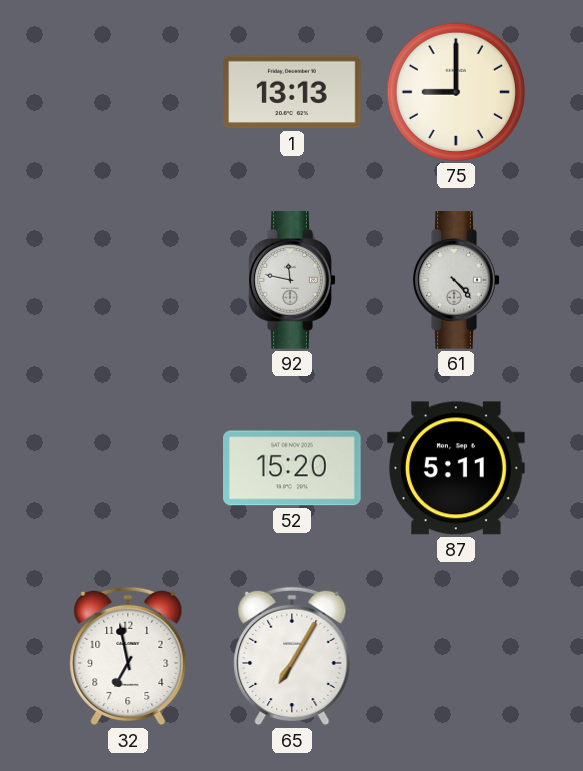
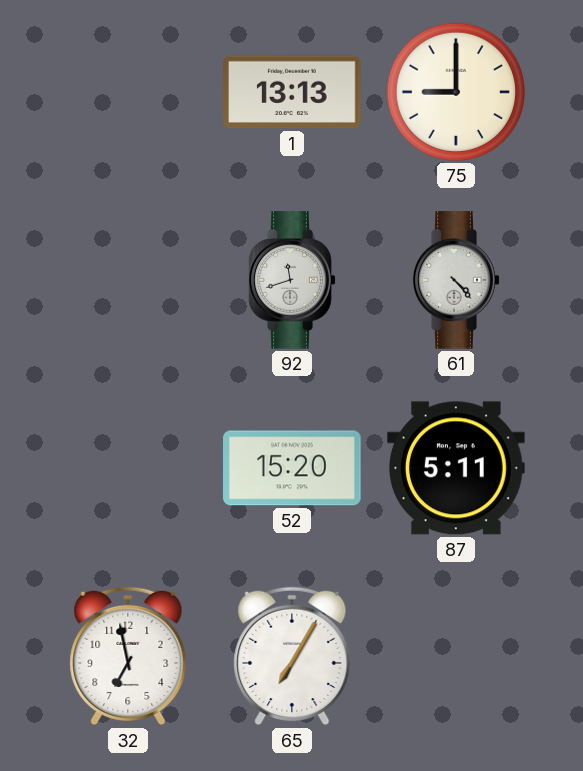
92: 11:47 -> 11:42 (292, 280)
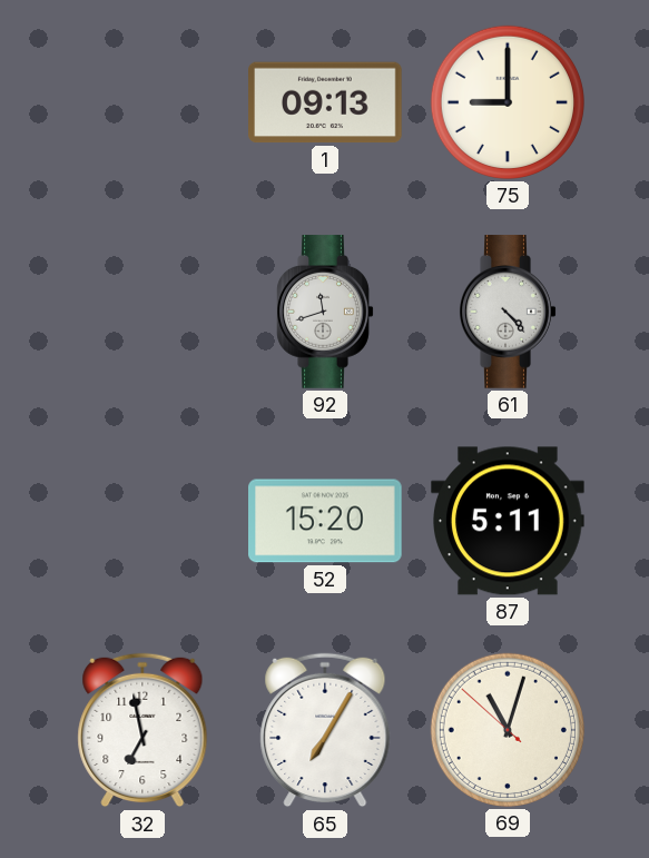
1: 13:13 -> 09:13 (326, 102)
69: none -> 11:02 (508, 730)
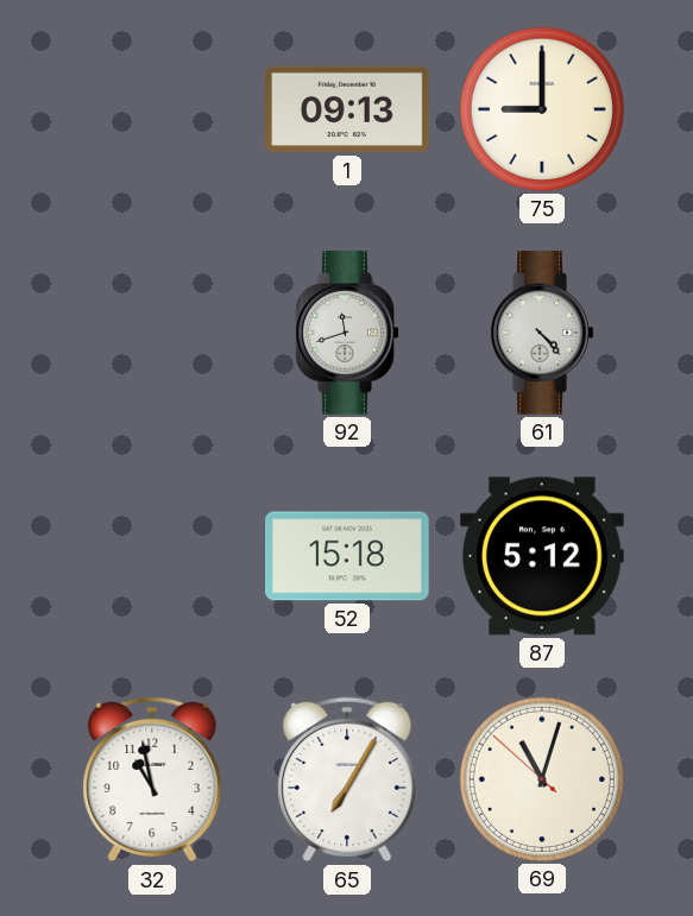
52: 15:20 -> 15:18 (348, 556)
87: 5:11 -> 5:12 (543, 556)
32: 6:58 -> 10:58 (152, 779)
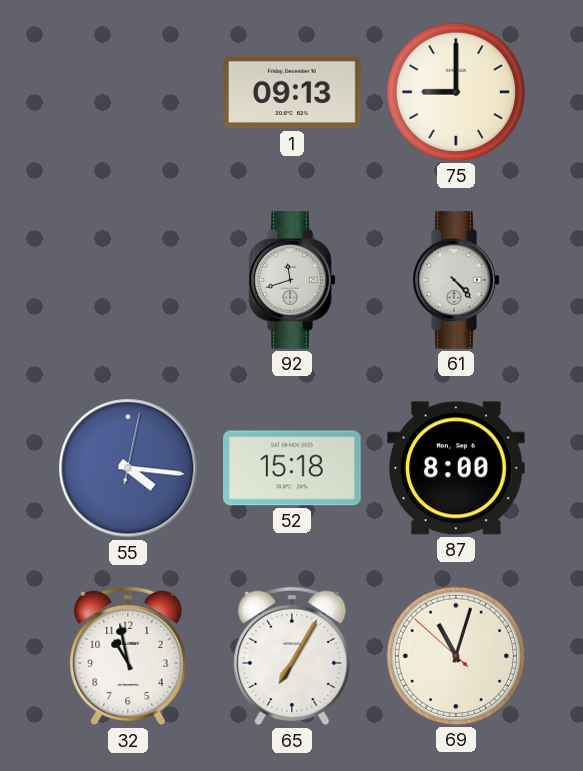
55: none -> 4:16 (128, 468)
87: 5:12 -> 8:00 (457, 468)
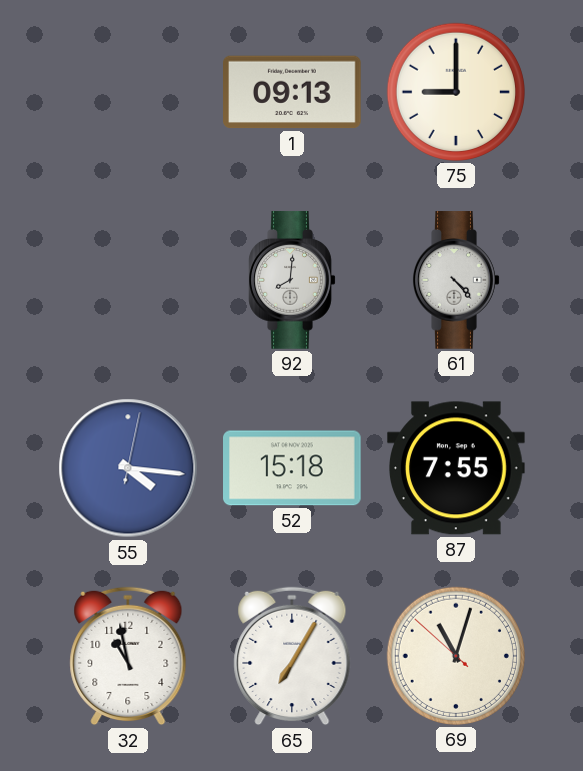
92: 11:42 -> 8:01 (292, 280)
87: 8:00 -> 7:55 (457, 468)
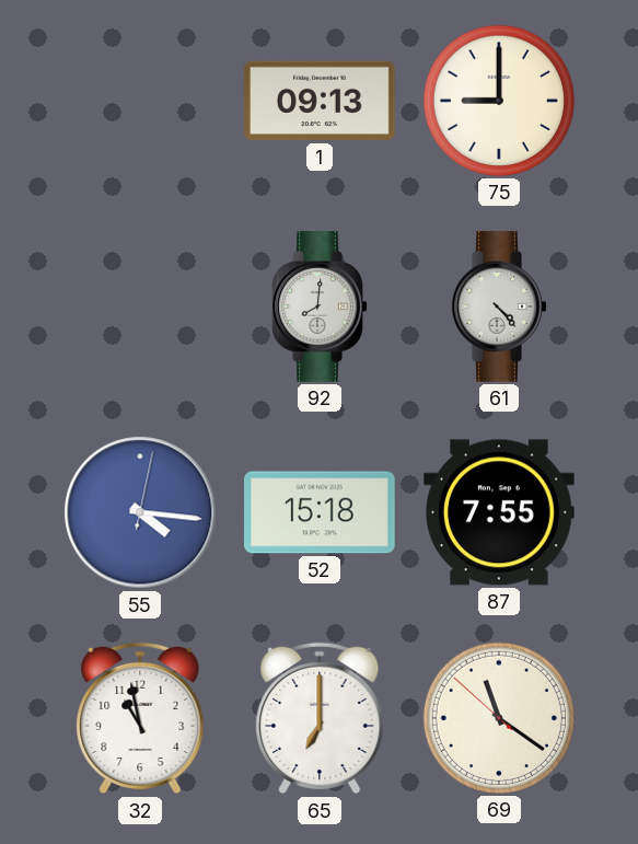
65: 7:05 -> 7:00 (320, 718)
69: 11:02 -> 11:20 (499, 718)
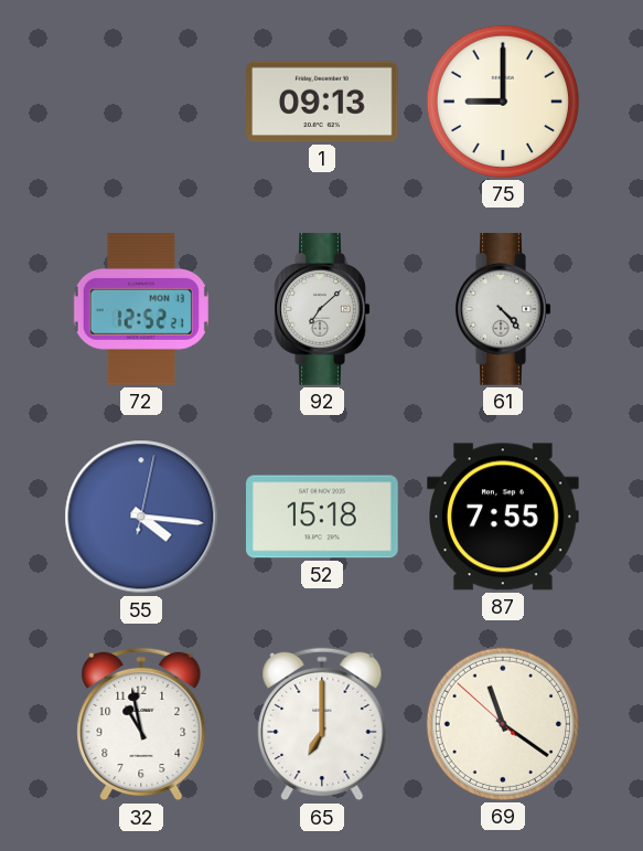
72: none -> 12:52 (141, 310)
92: 8:01 -> 7:08 (322, 309)
